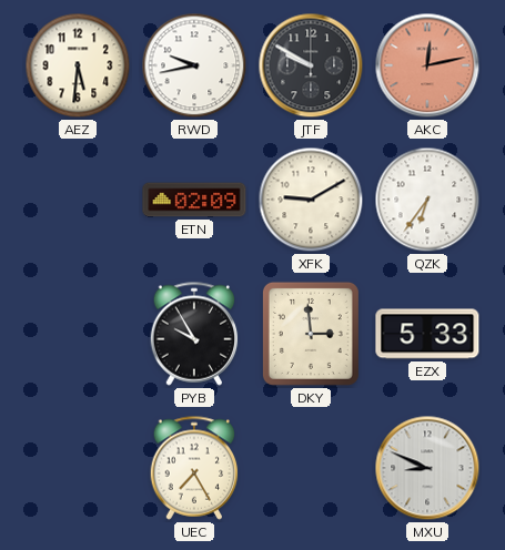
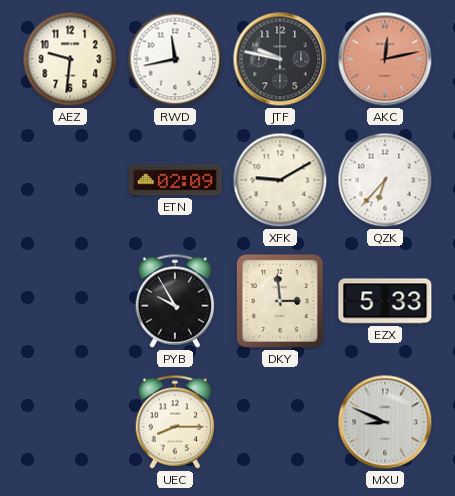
AEZ: 5:31 -> 9:31 (70, 59)
RWD: 9:43 -> 11:43 (175, 59)
JTF: 9:50 -> 9:47 (280, 59)
QZK: 6:36 -> 6:37 (385, 180)
UEC: 7:25 -> 8:15 (175, 422)
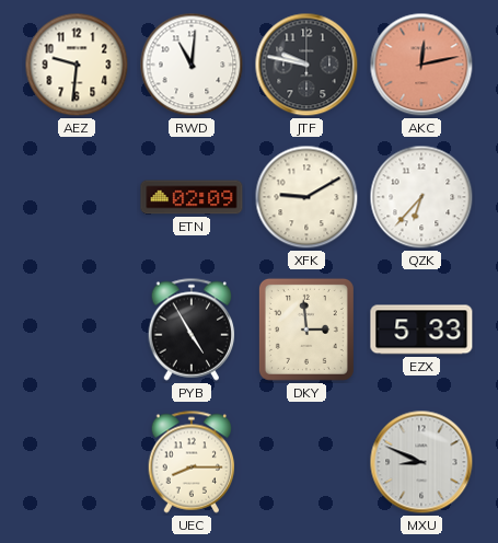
RWD: 11:43 -> 11:01 (192, 65)
PYB: 9:55 -> 4:55 (192, 330)
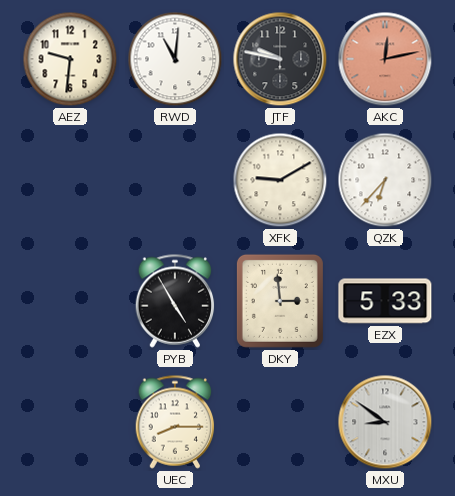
ETN: 02:09 -> none (192, 197)
MXU: 8:49 -> 8:51 (385, 422)
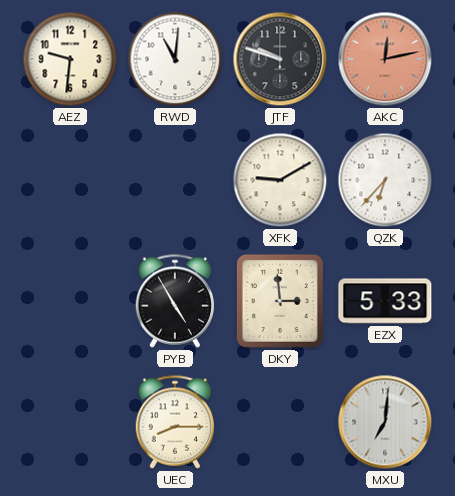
JTF: 9:47 -> 9:48 (280, 59)
MXU: 8:51 -> 7:01 (385, 422)
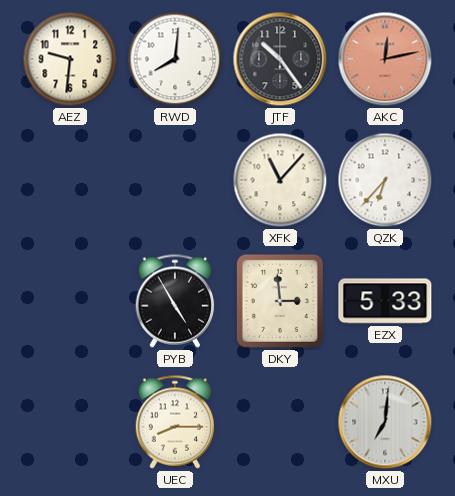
RWD: 11:01 -> 8:01 (175, 59)
JTF: 9:48 -> 10:24 (280, 59)
XFK: 9:10 -> 11:07 (280, 180)
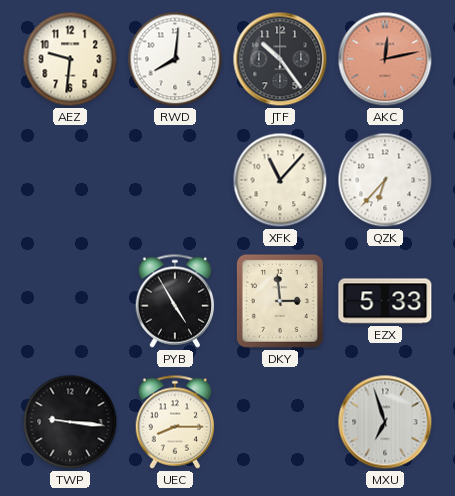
TWP: none -> 9:16 (70, 422)
MXU: 7:01 -> 6:57 (385, 422)
